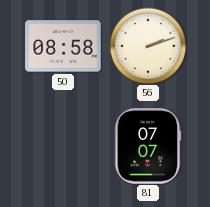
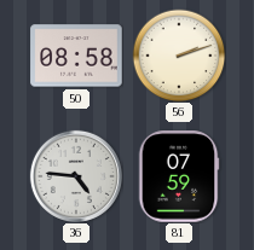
36: none -> 4:46 (76, 176)
81: 07:07 -> 07:59 (179, 176)
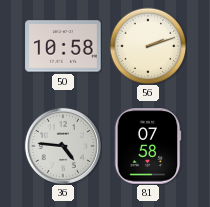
50: 08:58 -> 10:58 (63, 46)
81: 07:59 -> 07:58 (148, 146)
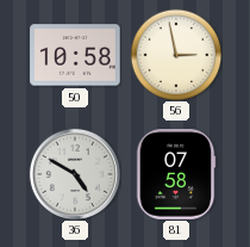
56: 2:12 -> 2:58 (176, 55)
36: 4:46 -> 4:50 (75, 174)
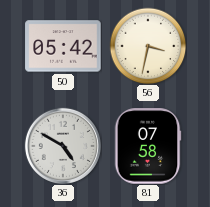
50: 10:58 -> 05:42 (63, 46)
56: 2:58 -> 3:32 (148, 46)
